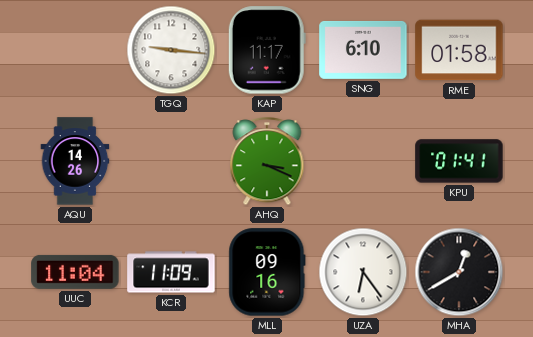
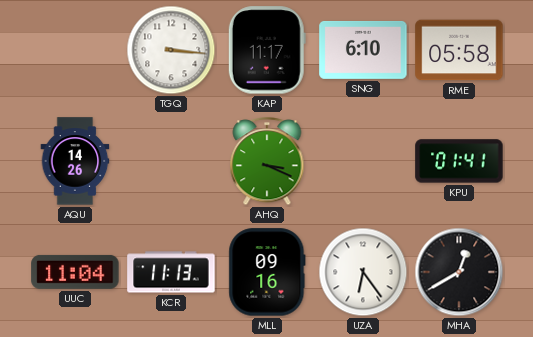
TGQ: 9:16 -> 3:16 (171, 50)
RME: 01:58 -> 05:58 (459, 50)
KCR: 11:09 -> 11:13 (171, 272)
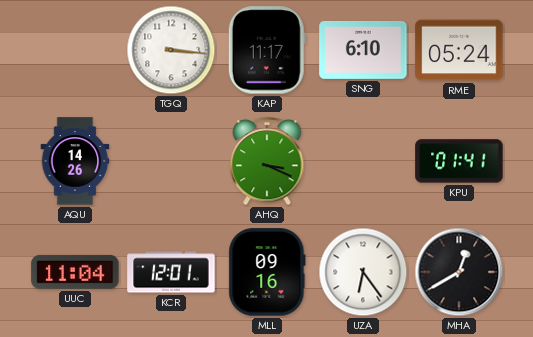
RME: 05:58 -> 05:24 (459, 50)
KCR: 11:13 -> 12:01 (171, 272)
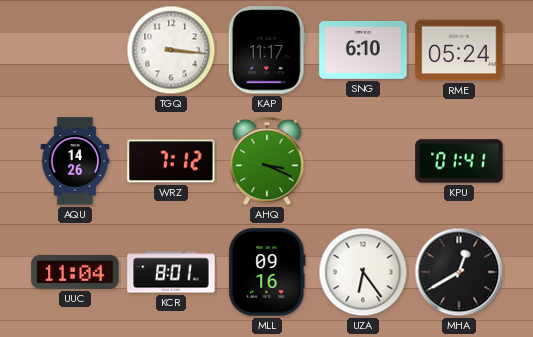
WRZ: none -> 7:12 (171, 161)
KCR: 12:01 -> 8:01 (171, 272)
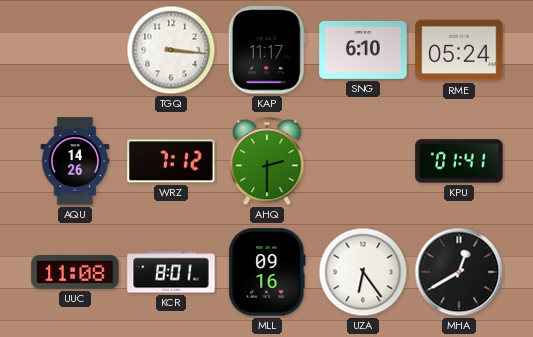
AHQ: 3:19 -> 2:30 (267, 162)
UUC: 11:04 -> 11:08 (75, 272)
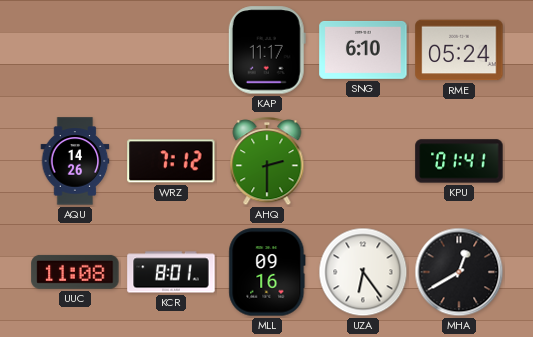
TGQ: 3:16 -> none (171, 50)
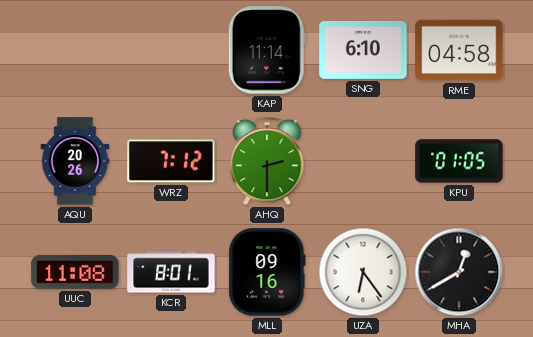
KAP: 11:17 -> 11:14 (267, 50)
RME: 05:24 -> 04:58 (459, 50)
AQU: 14:26 -> 20:26 (75, 161)
KPU: 01:41 -> 01:05 (459, 161)
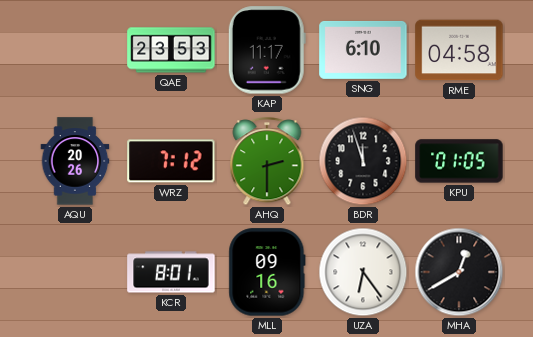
QAE: none -> 23:53 (171, 50)
KAP: 11:14 -> 11:17 (267, 50)
BDR: none -> 11:57 (363, 161)
UUC: 11:08 -> none (75, 272)
